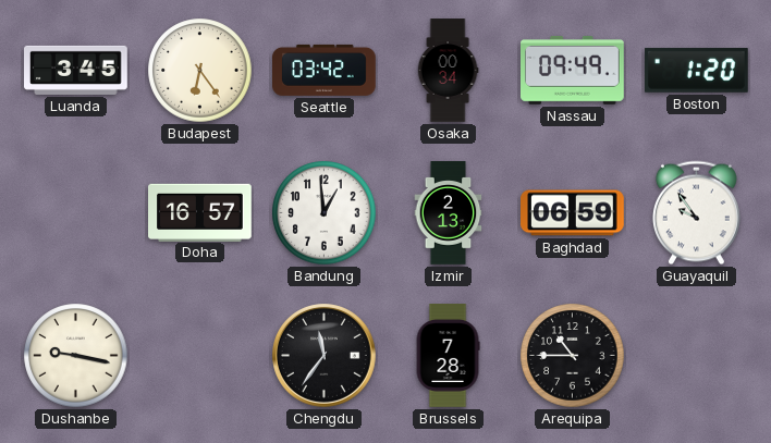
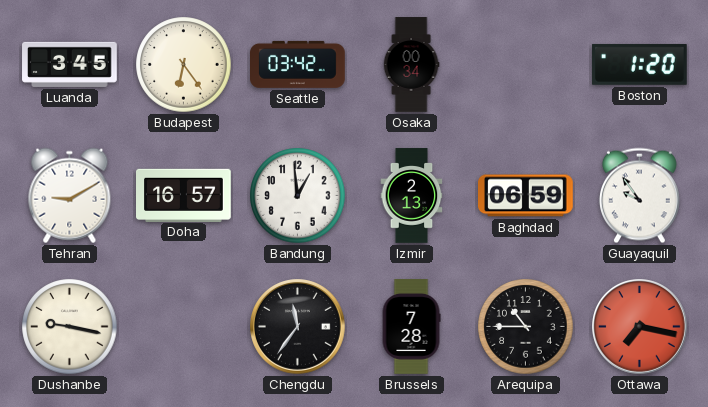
Nassau: 09:49 -> none (573, 71)
Tehran: none -> 9:10 (70, 196)
Ottawa: none -> 7:17 (640, 327)
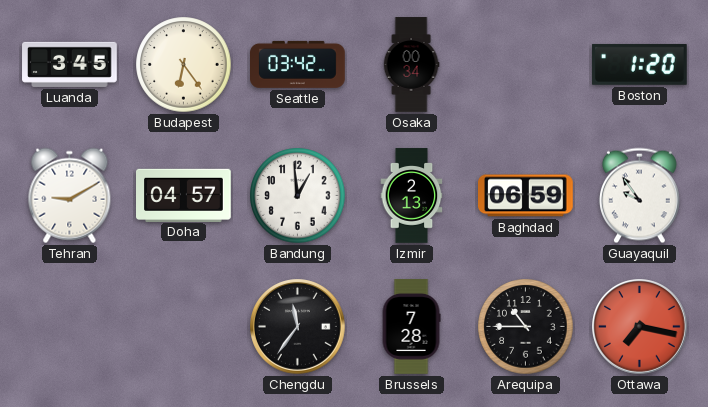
Doha: 16:57 -> 04:57 (184, 195)
Dushanbe: 9:17 -> none (70, 327)
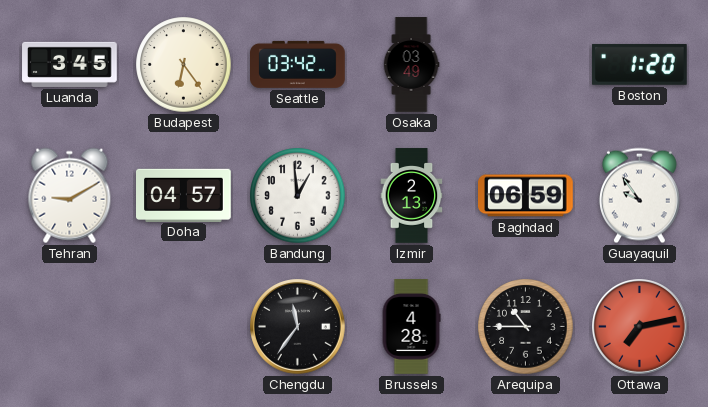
Osaka: 00:34 -> 03:49 (411, 65)
Brussels: 7:28 -> 4:28 (411, 327)
Ottawa: 7:17 -> 7:13 (640, 327)
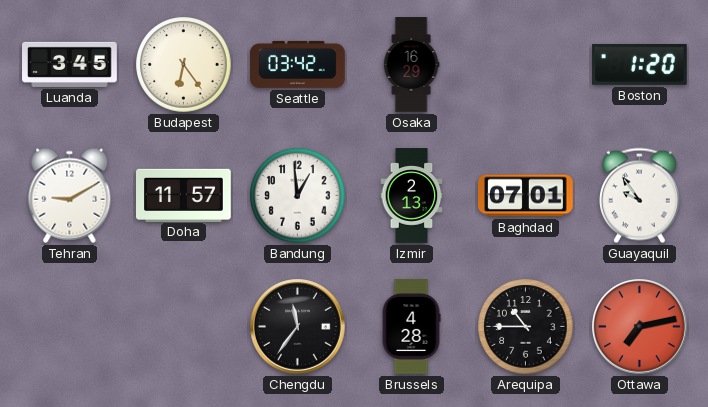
Osaka: 03:49 -> 16:29 (411, 65)
Doha: 04:57 -> 11:57 (184, 195)
Baghdad: 06:59 -> 07:01 (526, 196)
